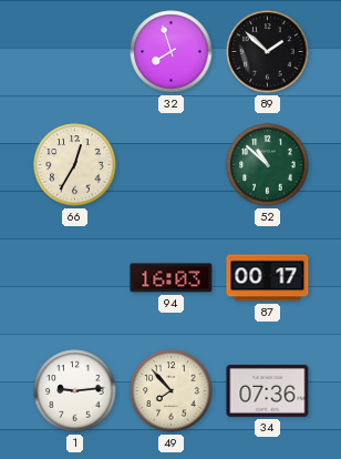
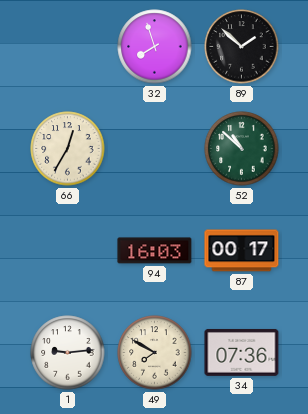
49: 7:53 -> 7:50 (155, 353)
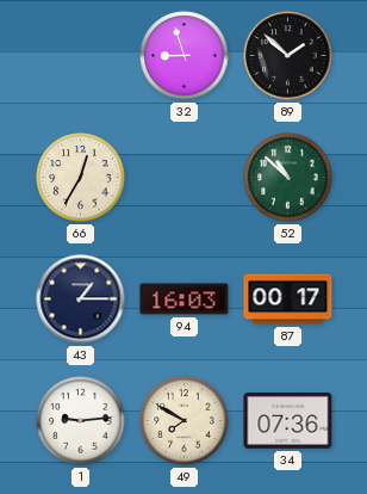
32: 7:57 -> 8:57 (185, 56)
43: none -> 1:15 (81, 300)
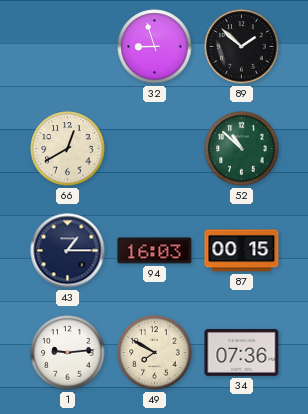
66: 12:35 -> 12:40 (68, 149)
87: 00:17 -> 00:15 (242, 251)
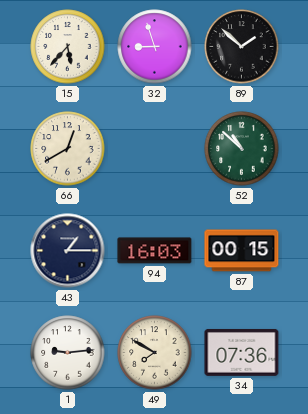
15: none -> 5:37 (68, 47)
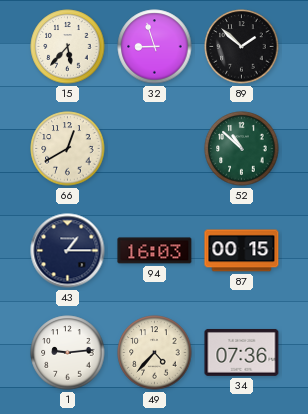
49: 7:50 -> 4:37 (155, 353)
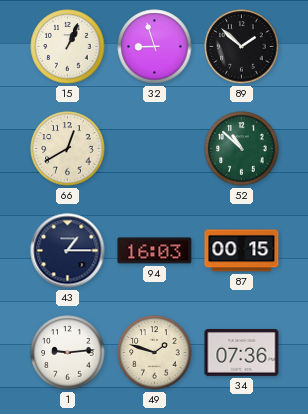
15: 5:37 -> 1:04 (68, 47)
49: 4:37 -> 1:48 (155, 353)
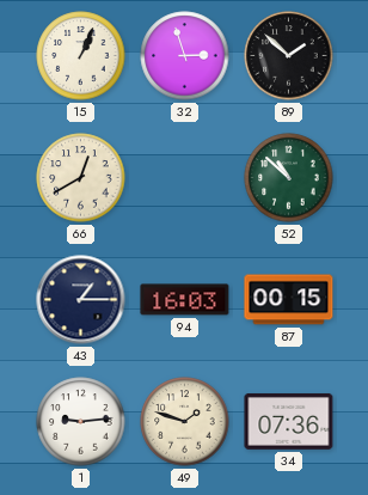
32: 8:57 -> 2:57 (185, 56)
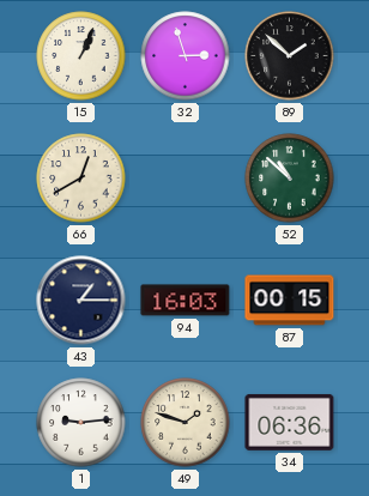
34: 07:36 -> 06:36 (290, 422)
